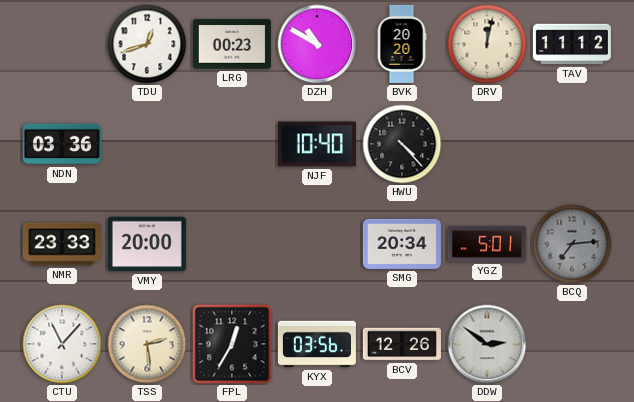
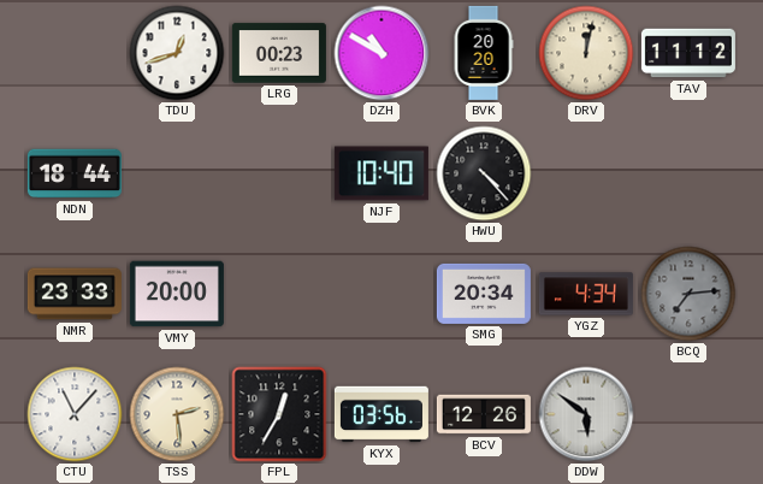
NDN: 03:36 -> 18:44 (75, 173)
YGZ: 5:01 -> 4:34 (586, 294)
DDW: 2:51 -> 5:51 (586, 414)
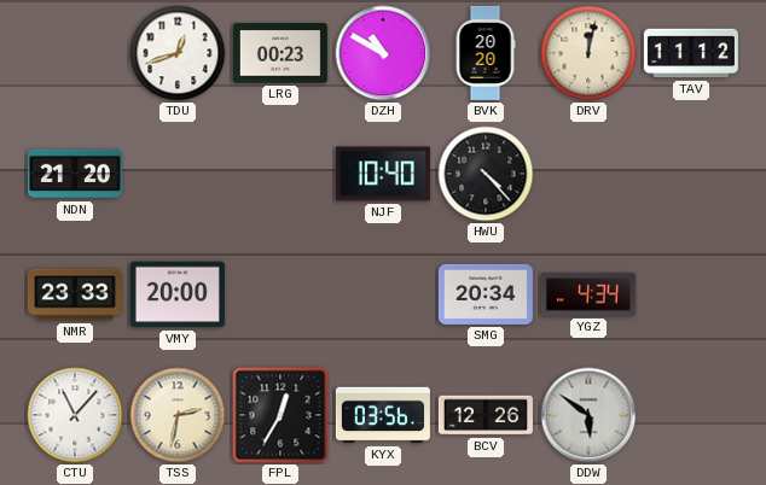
NDN: 18:44 -> 21:20 (75, 174)
BCQ: 7:14 -> none (688, 294)
TSS: 2:29 -> 2:32 (178, 415)
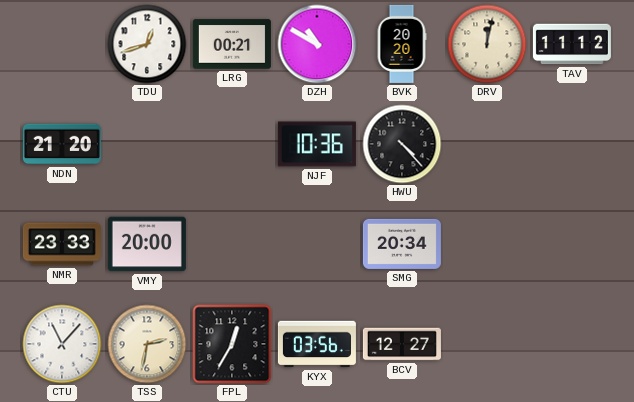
LRG: 00:23 -> 00:21 (232, 44)
NJF: 10:40 -> 10:36 (317, 144)
YGZ: 4:34 -> none (588, 294)
BCV: 12:26 -> 12:27 (402, 344)
DDW: 5:51 -> none (588, 415)
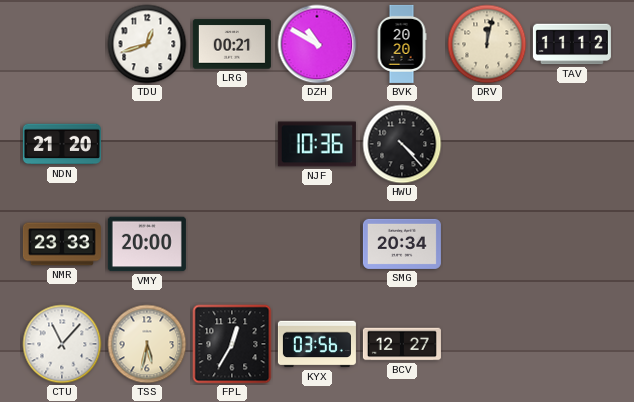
TSS: 2:32 -> 5:32 (147, 344)
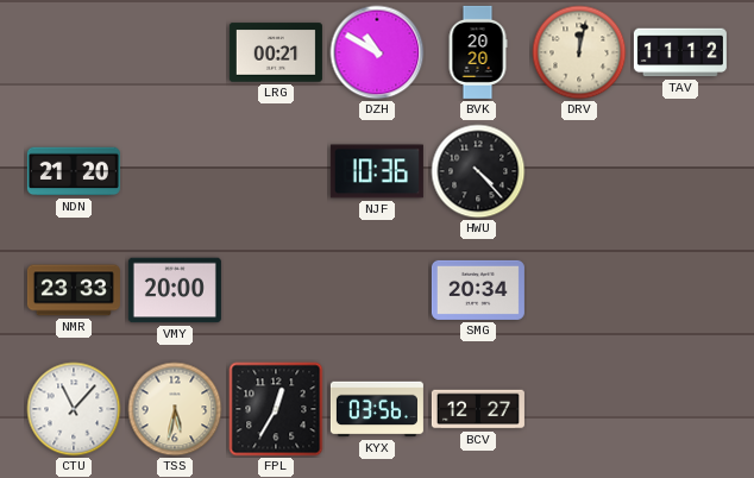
TDU: 12:42 -> none (147, 44)
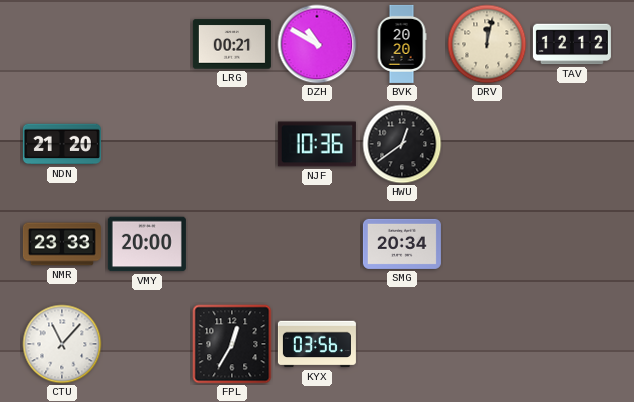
TAV: 11:12 -> 12:12 (572, 44)
HWU: 4:23 -> 12:39 (402, 144)
TSS: 5:32 -> none (175, 409)
BCV: 12:27 -> none (478, 409)
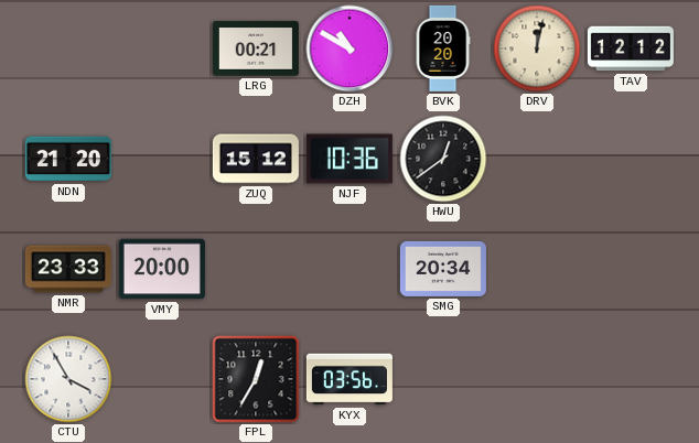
ZUQ: none -> 15:12 (256, 159)
CTU: 11:07 -> 3:55 (68, 379)
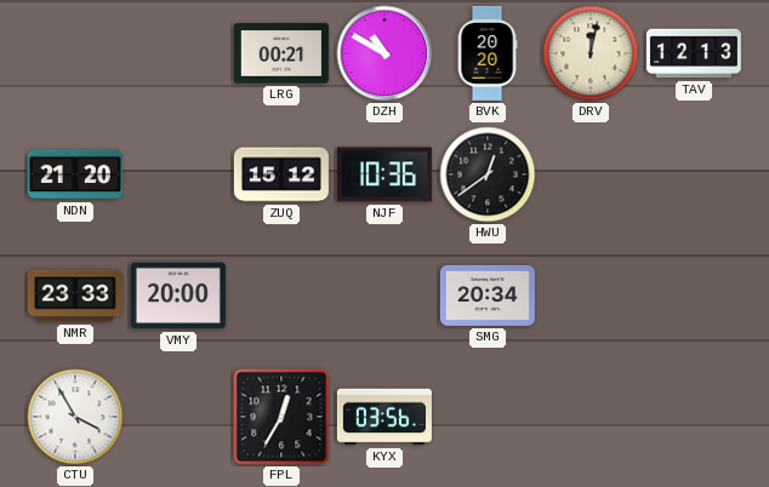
TAV: 12:12 -> 12:13 (694, 53)
